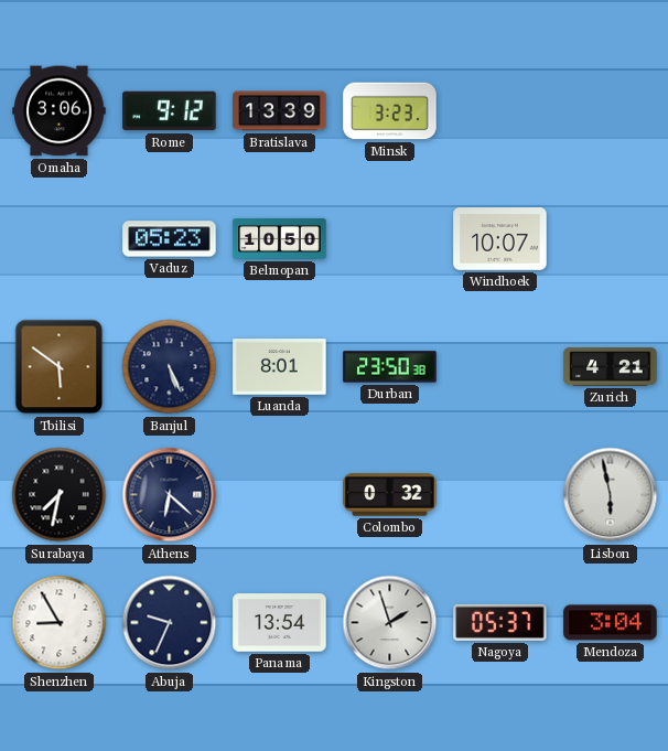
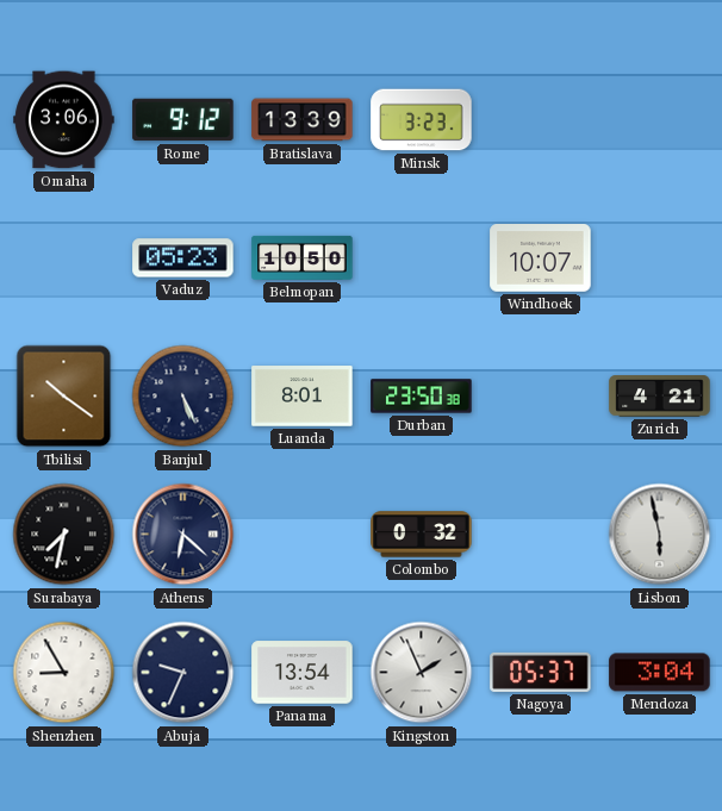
Tbilisi: 5:51 -> 10:21 (64, 397)
Kingston: 1:57 -> 1:56 (422, 673)
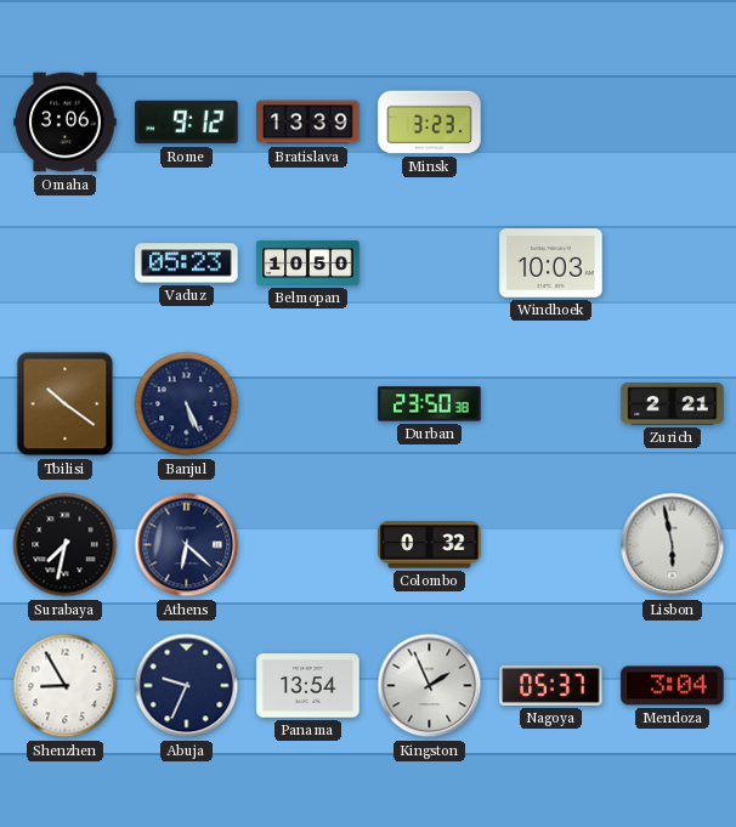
Windhoek: 10:07 -> 10:03 (551, 264)
Luanda: 8:01 -> none (303, 397)
Zurich: 4:21 -> 2:21 (673, 404)
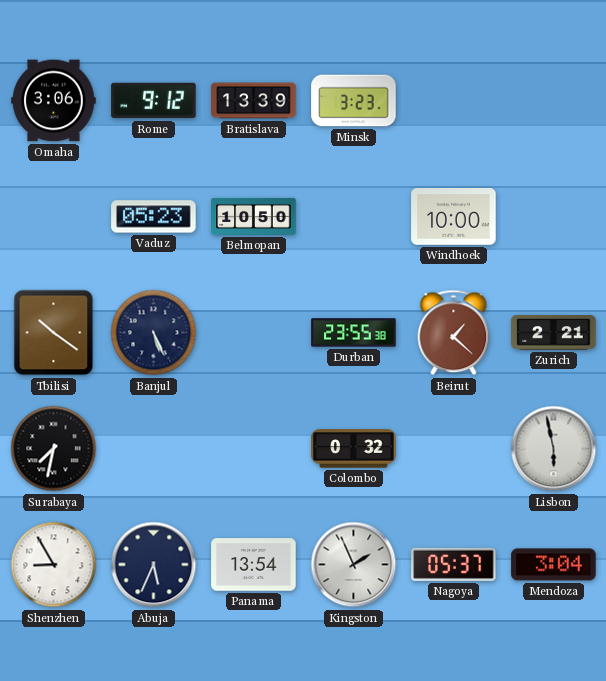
Windhoek: 10:03 -> 10:00 (454, 217)
Durban: 23:50 -> 23:55 (354, 333)
Beirut: none -> 1:22 (454, 333)
Athens: 6:22 -> none (187, 545)
Abuja: 9:34 -> 5:34 (154, 565)
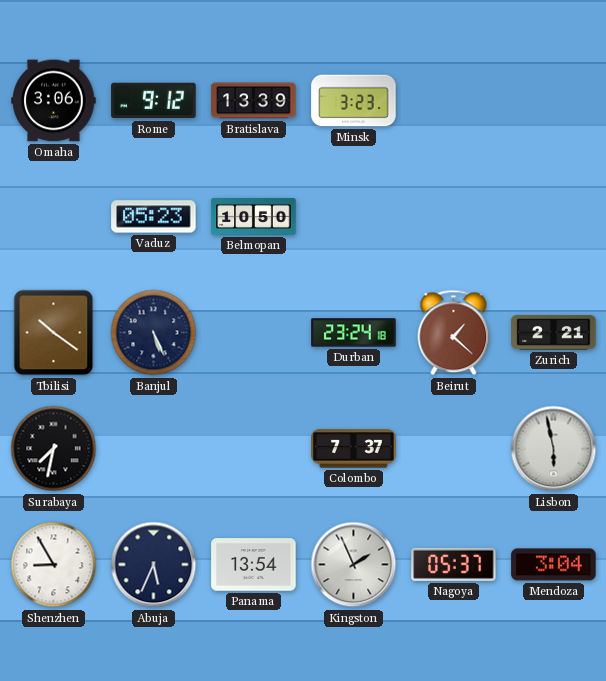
Windhoek: 10:00 -> none (454, 217)
Durban: 23:55 -> 23:24 (354, 333)
Colombo: 0:32 -> 7:37 (354, 449)
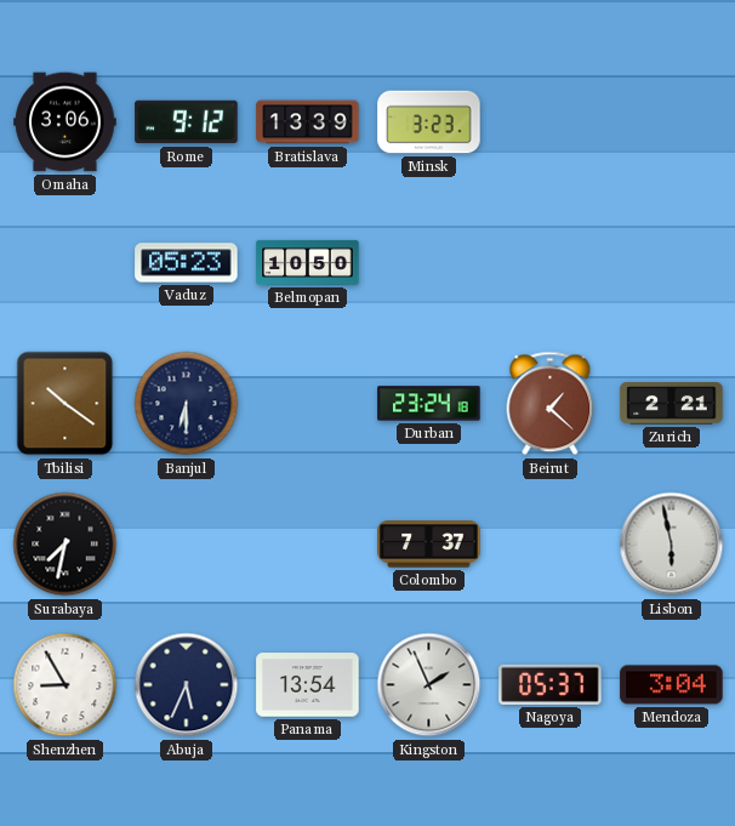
Banjul: 5:26 -> 6:30 (187, 404)
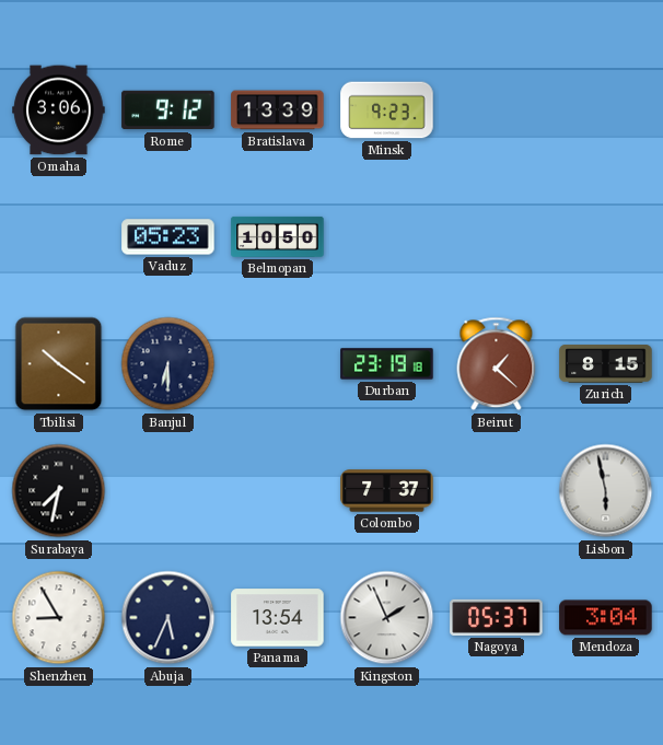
Minsk: 3:23 -> 9:23 (387, 110)
Durban: 23:24 -> 23:19 (387, 364)
Zurich: 2:21 -> 8:15 (606, 364)
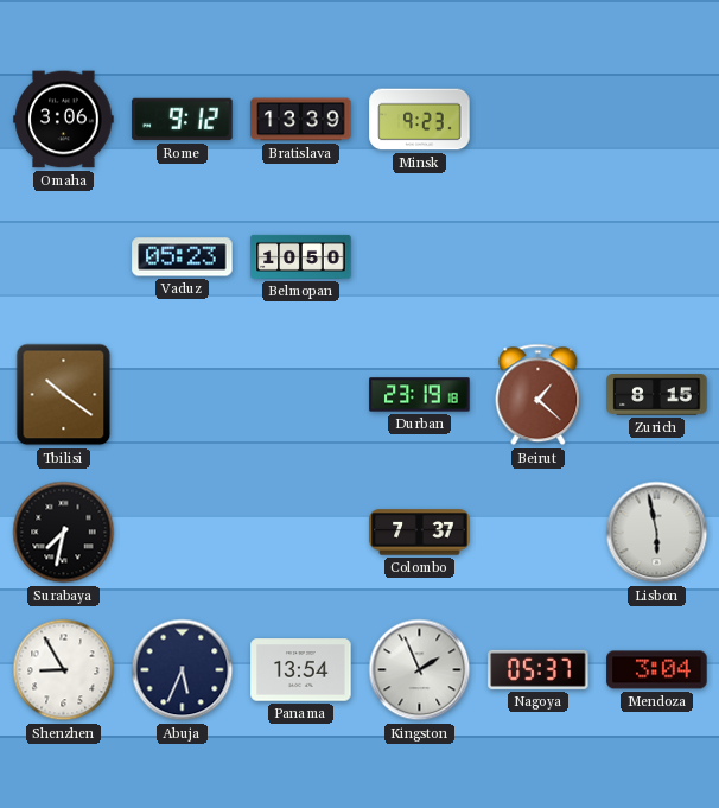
Banjul: 6:30 -> none (168, 364)
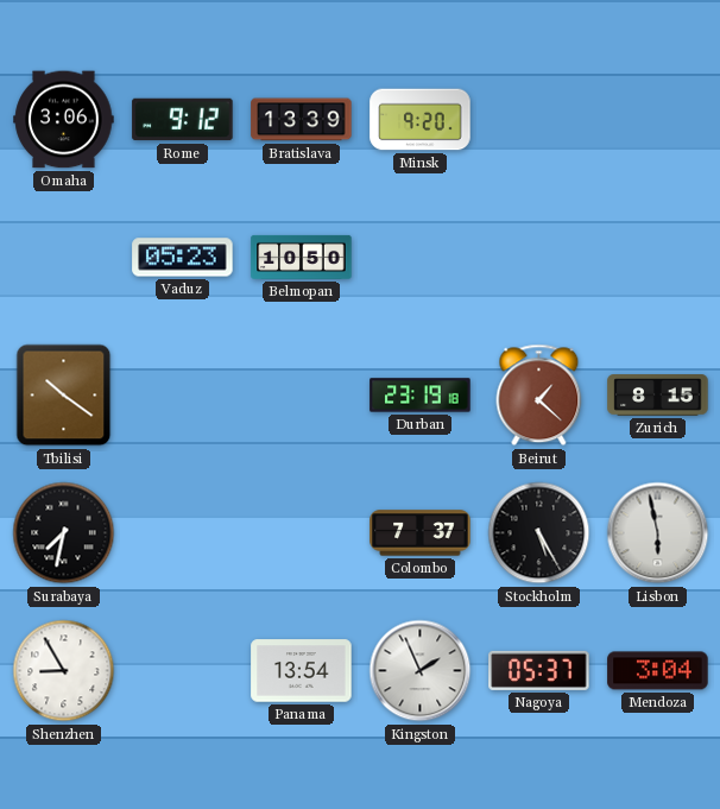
Minsk: 9:23 -> 9:20 (421, 120)
Stockholm: none -> 5:25 (539, 533)
Abuja: 5:34 -> none (183, 670)
